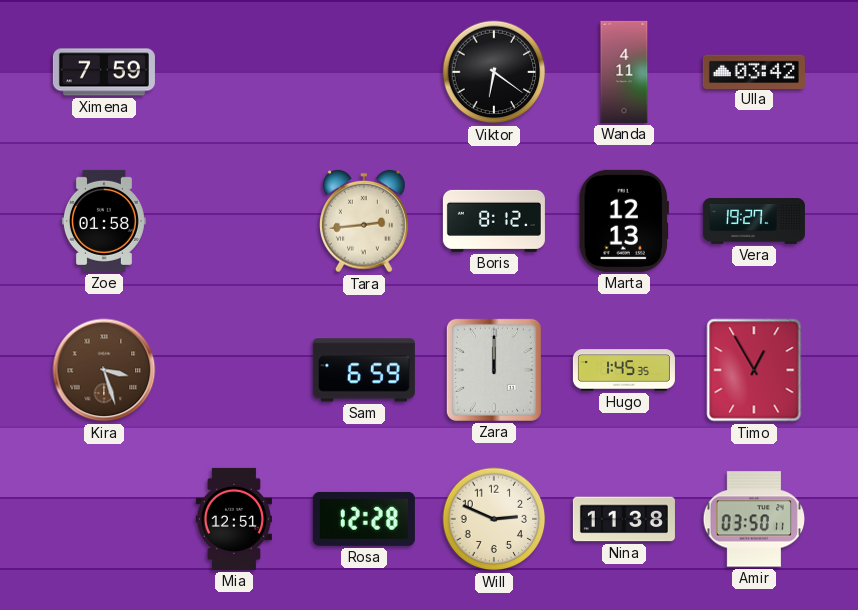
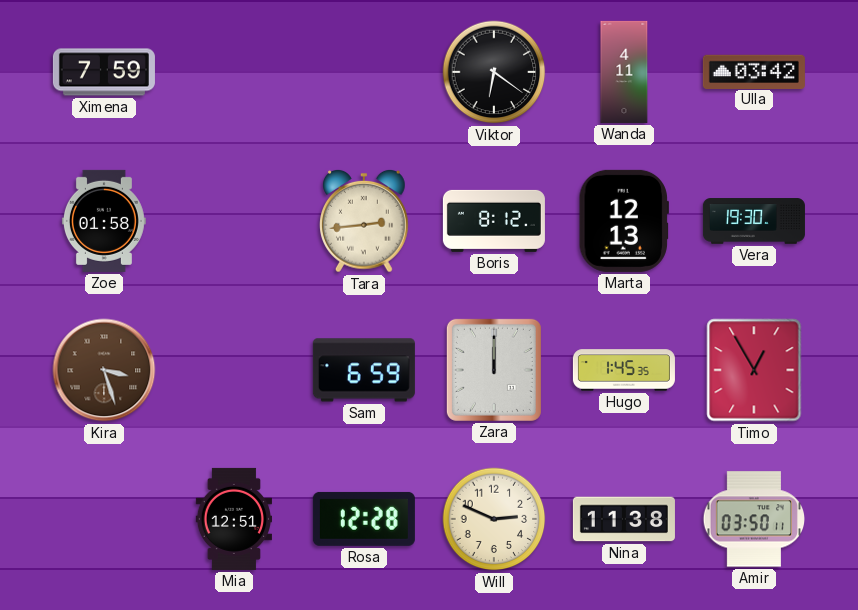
Vera: 19:27 -> 19:30 (754, 221)
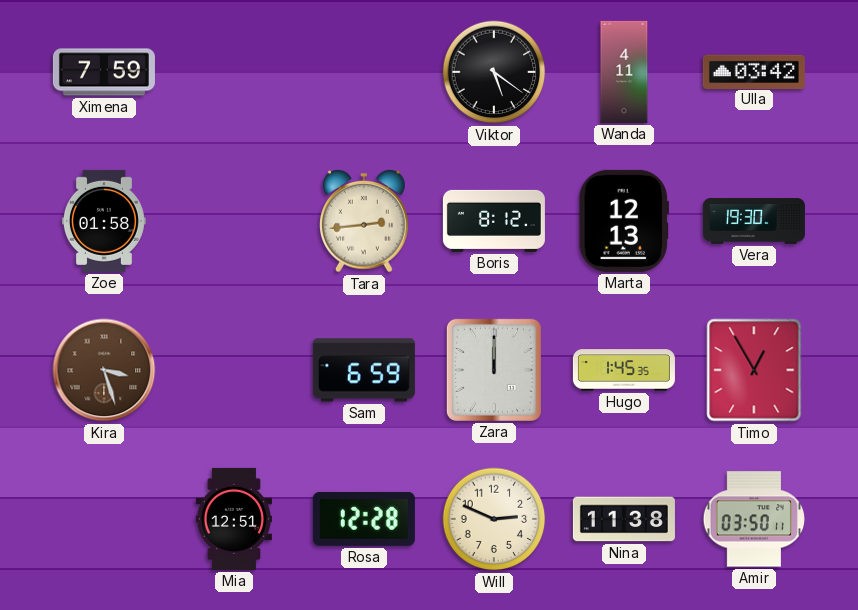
Viktor: 6:21 -> 5:21 (494, 72)
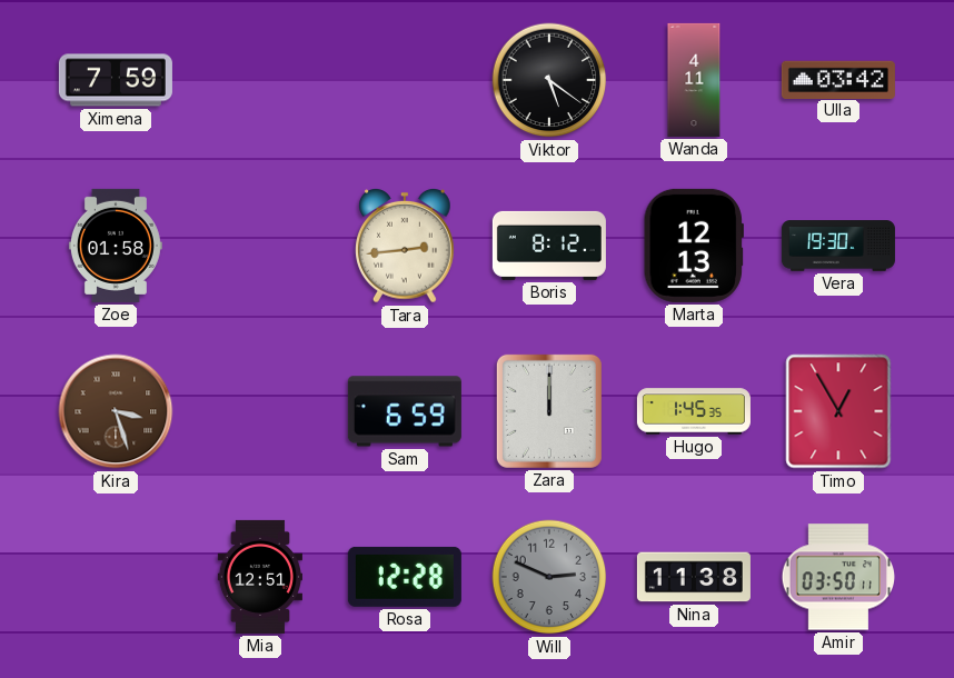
Will dial: cream -> grey (549, 577)
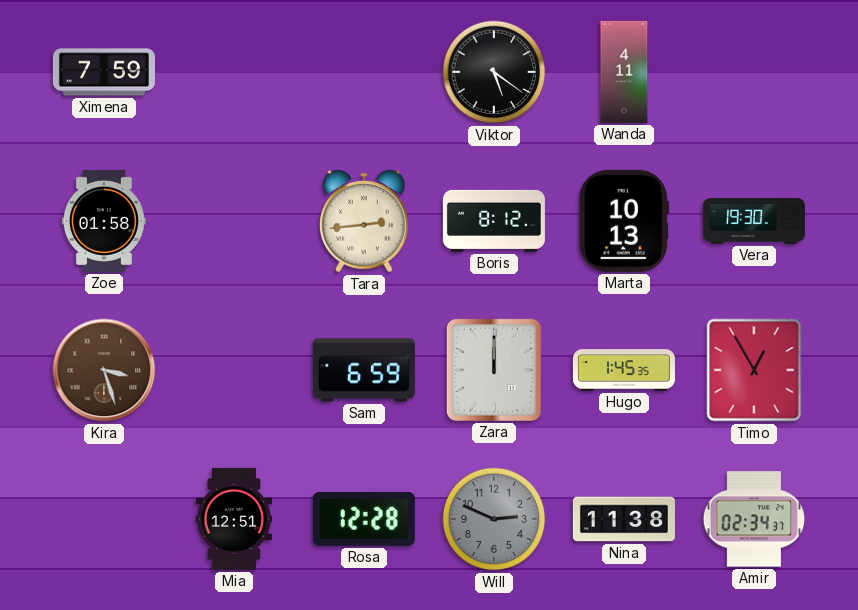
Ulla: 03:42 -> none (838, 79)
Marta: 12:13 -> 10:13 (623, 221)
Amir: 03:50 -> 02:34 (753, 519)
